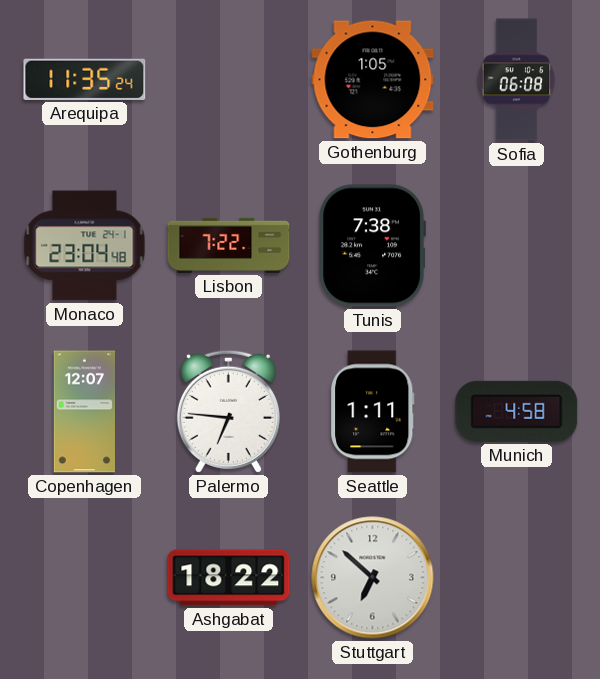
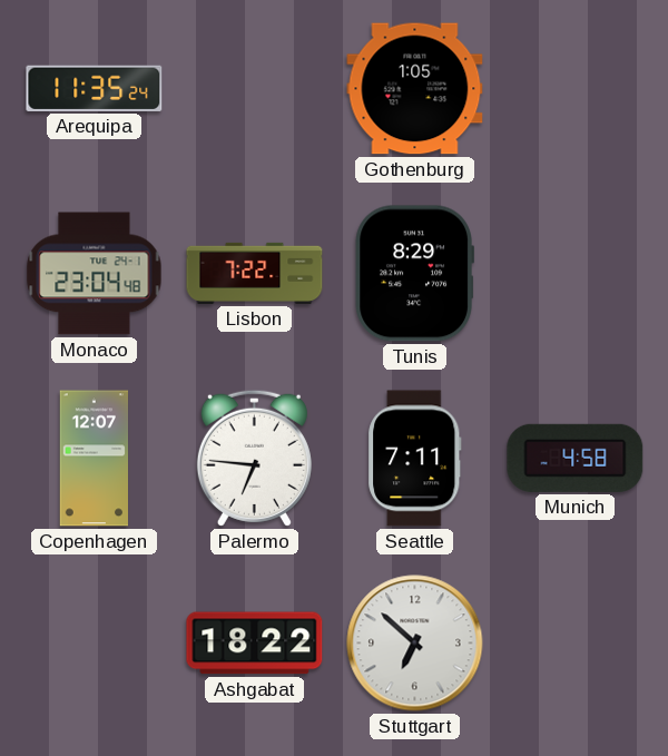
Sofia: 06:08 -> none (517, 80)
Tunis: 7:38 -> 8:29 (414, 274)
Seattle: 1:11 -> 7:11 (415, 459)
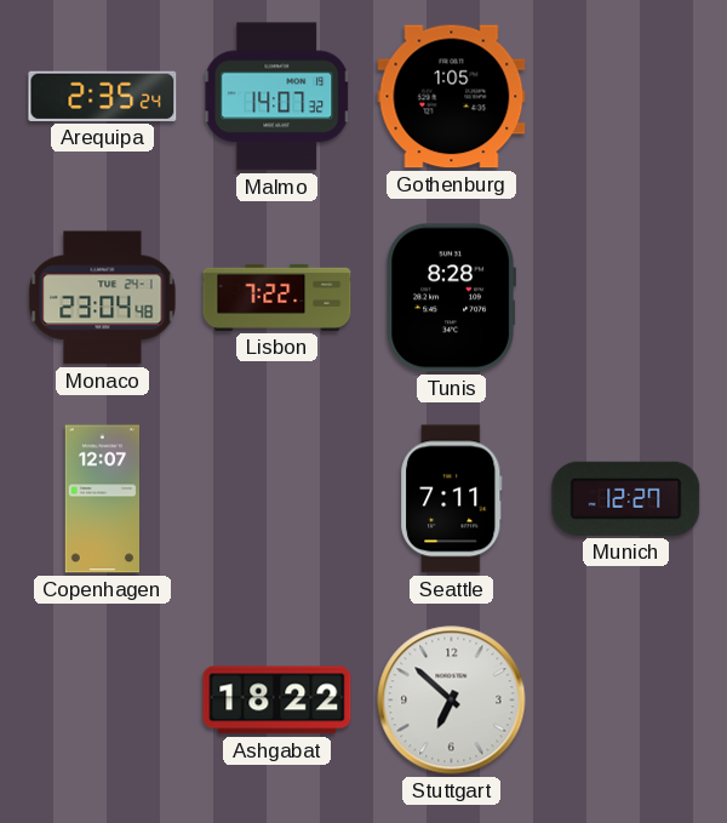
Arequipa: 11:35 -> 2:35 (103, 96)
Malmo: none -> 14:07 (277, 97)
Tunis: 8:29 -> 8:28 (451, 298)
Palermo: 6:46 -> none (254, 458)
Munich: 4:58 -> 12:27 (626, 498)
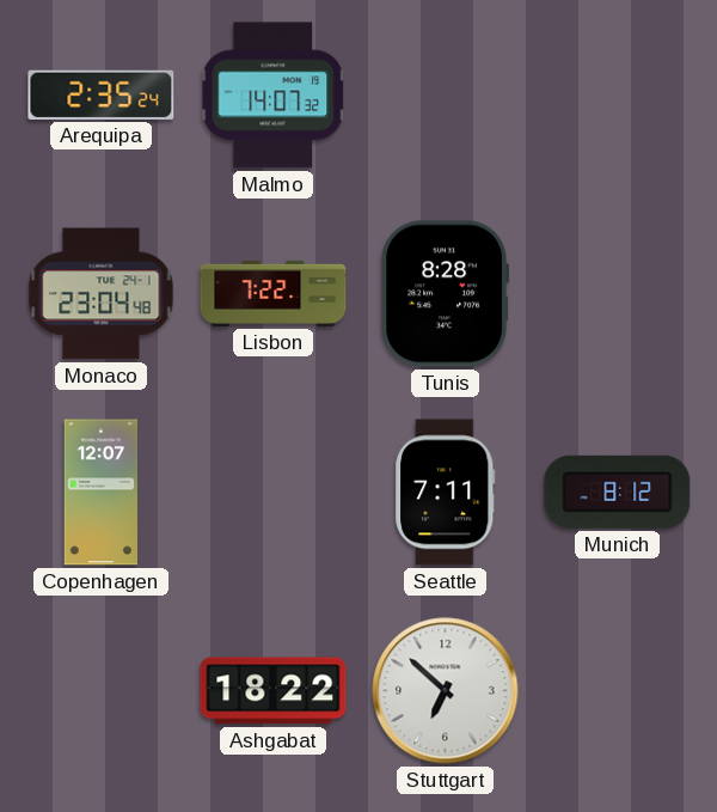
Gothenburg: 1:05 -> none (452, 97)
Munich: 12:27 -> 8:12 (618, 492)
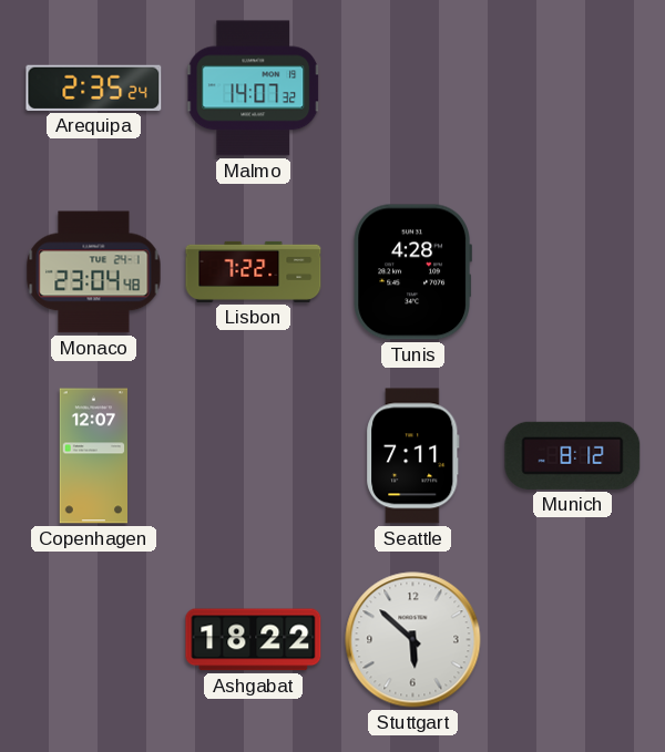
Tunis: 8:28 -> 4:28 (412, 272)
Stuttgart: 6:52 -> 5:52 (413, 640)
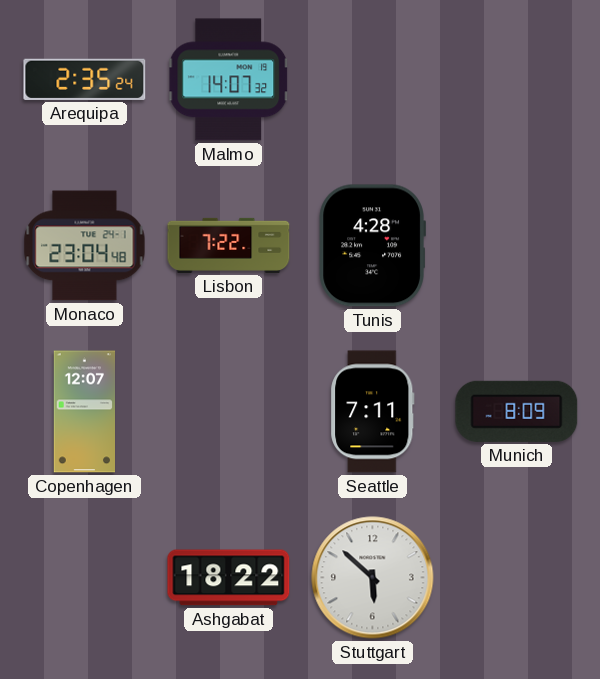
Munich: 8:12 -> 8:09 (517, 411)
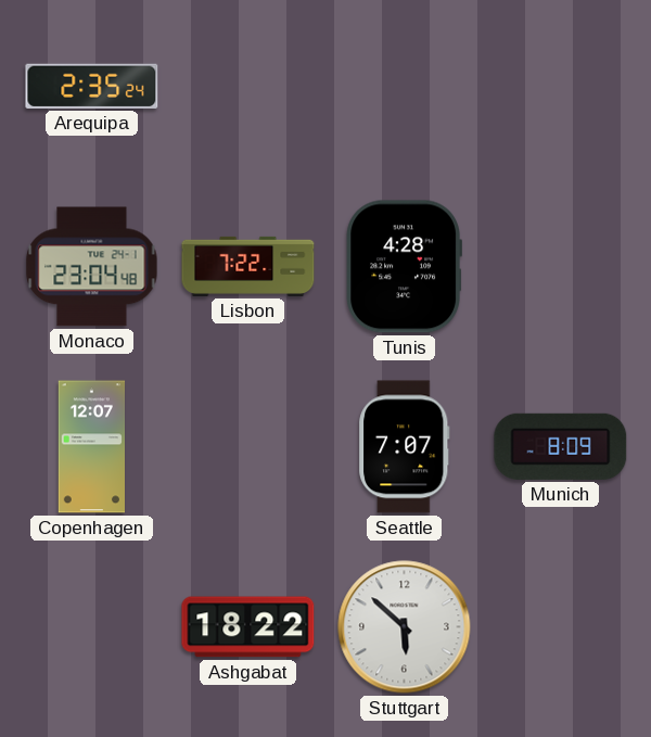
Malmo: 14:07 -> none (229, 80)
Seattle: 7:11 -> 7:07 (405, 447)
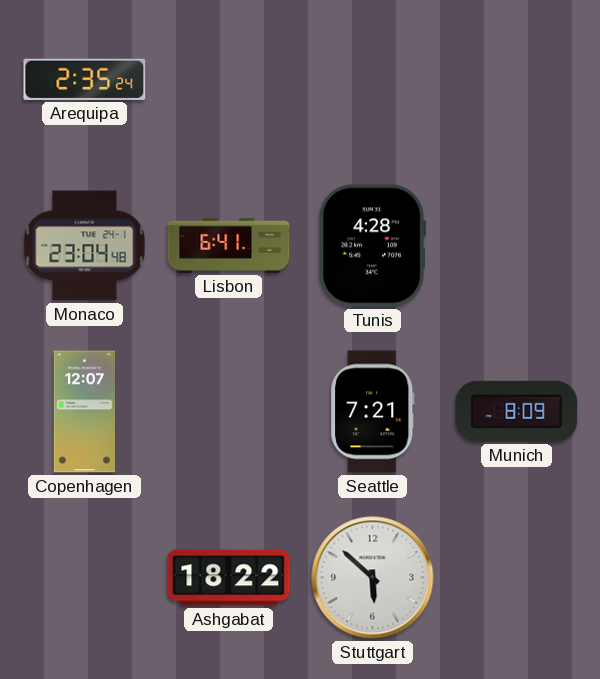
Lisbon: 7:22 -> 6:41 (229, 245)
Seattle: 7:07 -> 7:21 (373, 412)
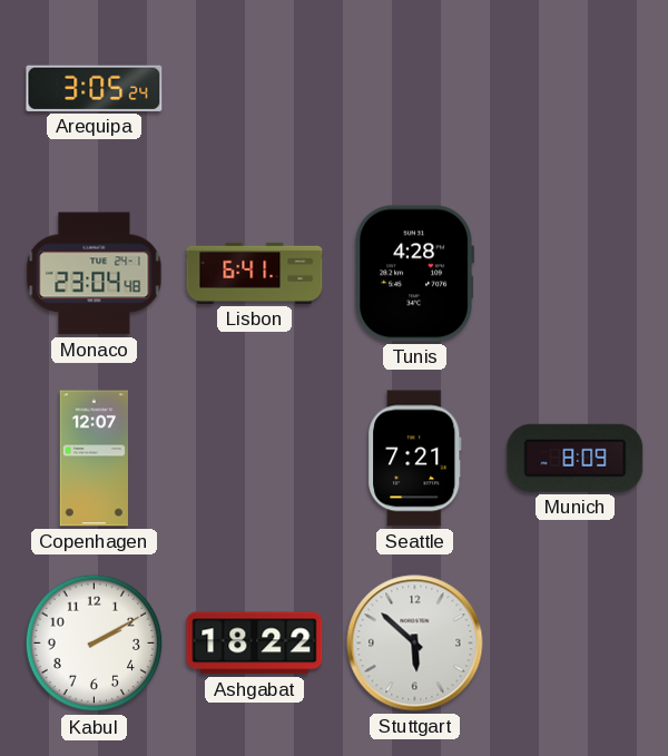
Arequipa: 2:35 -> 3:05 (95, 88)
Kabul: none -> 2:10 (95, 644)
